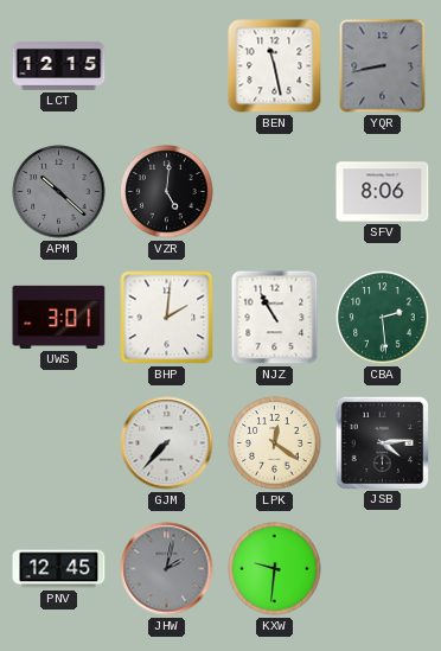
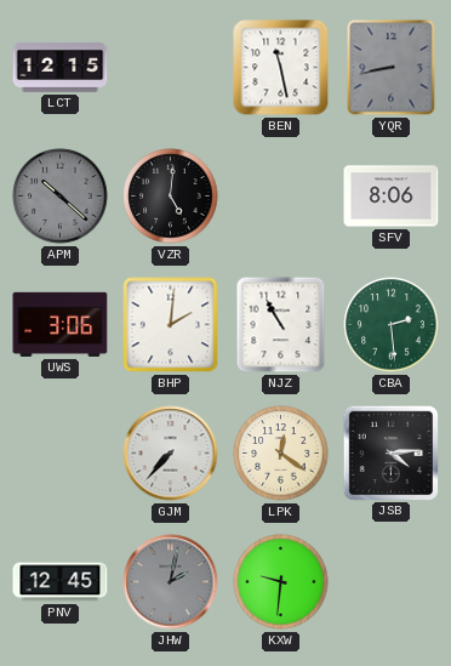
UWS: 3:01 -> 3:06 (61, 324)
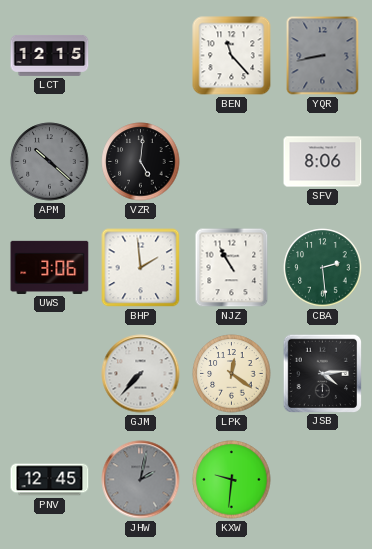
BEN: 11:28 -> 11:23 (232, 56)
BHP: 2:01 -> 1:59 (141, 268)
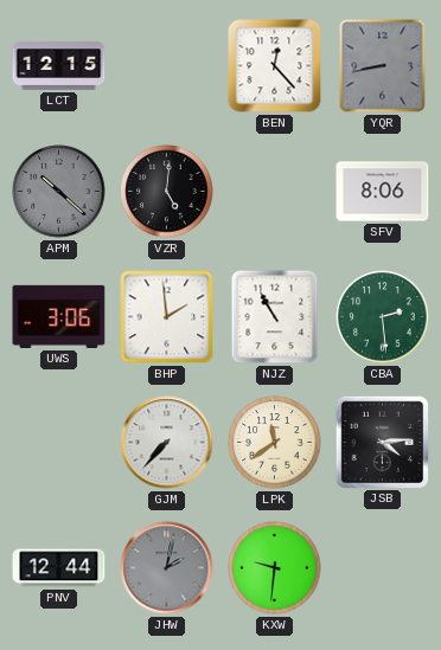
BEN: 11:23 -> 12:23 (275, 66)
LPK: 12:21 -> 11:39 (275, 443)
PNV: 12:45 -> 12:44 (59, 568)
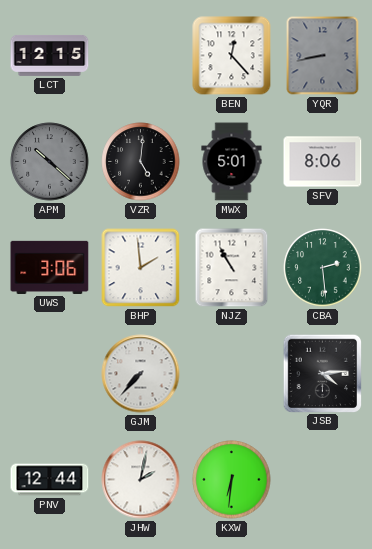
MWX: none -> 5:01 (232, 162)
LPK: 11:39 -> none (275, 443)
JHW dial: grey -> white (141, 480)
KXW: 9:31 -> 6:31 (232, 480)
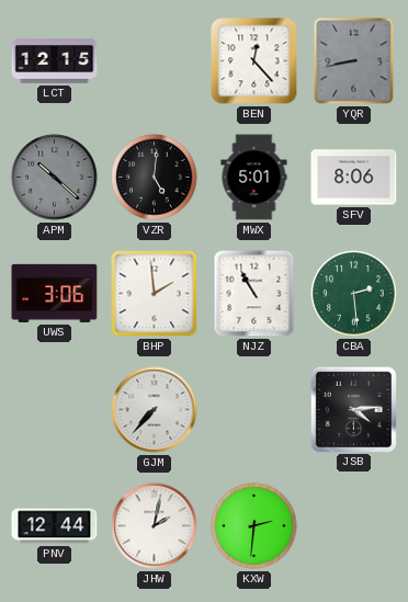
KXW: 6:31 -> 2:31 (254, 526)
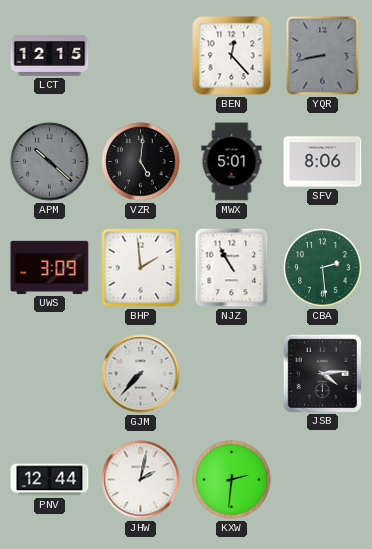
UWS: 3:06 -> 3:09 (50, 267)
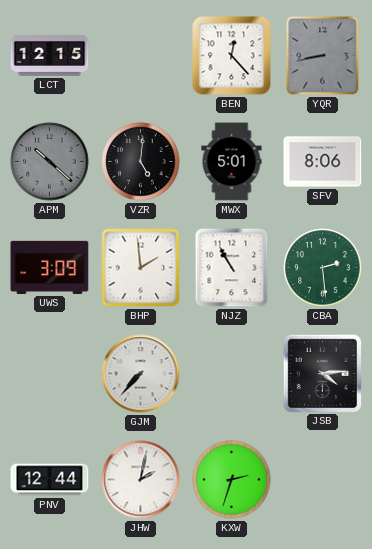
KXW: 2:31 -> 2:33 (232, 480)
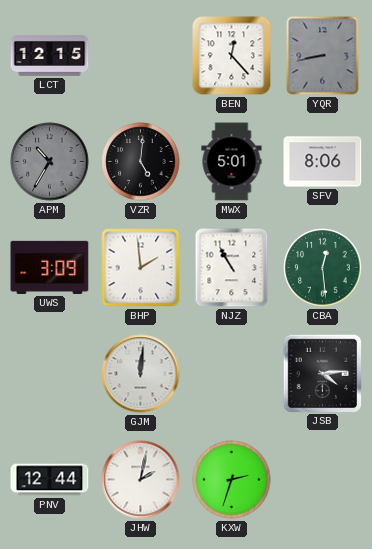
APM: 10:22 -> 10:35 (50, 162)
CBA: 2:29 -> 12:29 (323, 268)
GJM: 7:37 -> 12:01 (141, 374)
